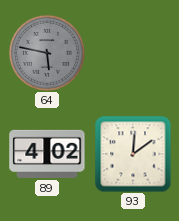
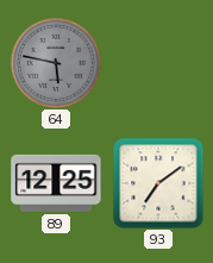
89: 4:02 -> 12:25 (56, 183)
93: 12:09 -> 7:09 (158, 183)
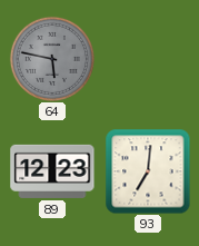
89: 12:25 -> 12:23 (52, 171)
93: 7:09 -> 7:01 (148, 171)
